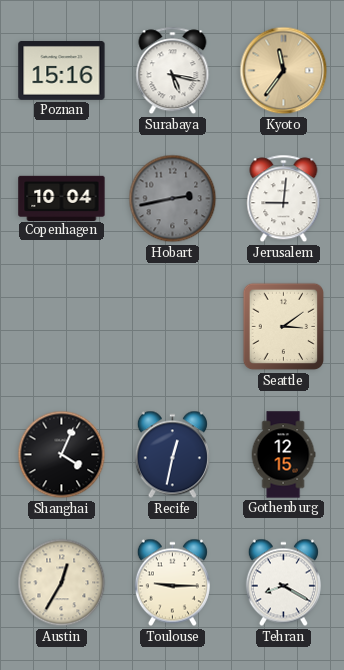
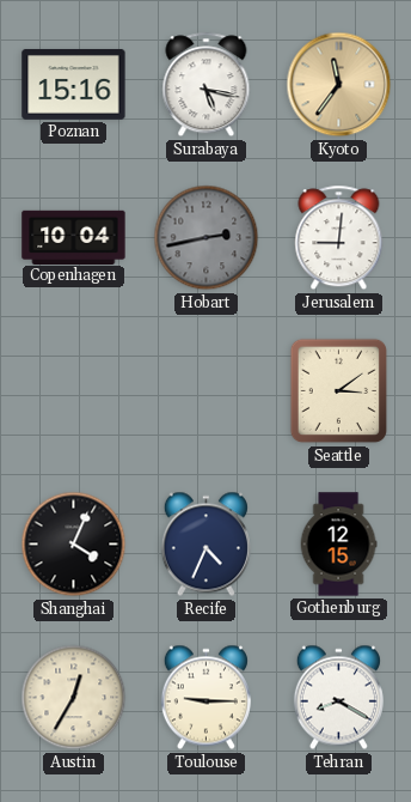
Recife: 12:32 -> 4:34 (205, 545)
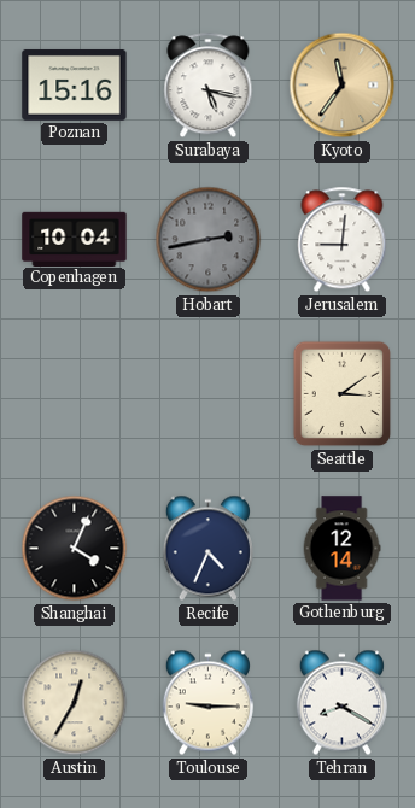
Gothenburg: 12:15 -> 12:14 (341, 549)
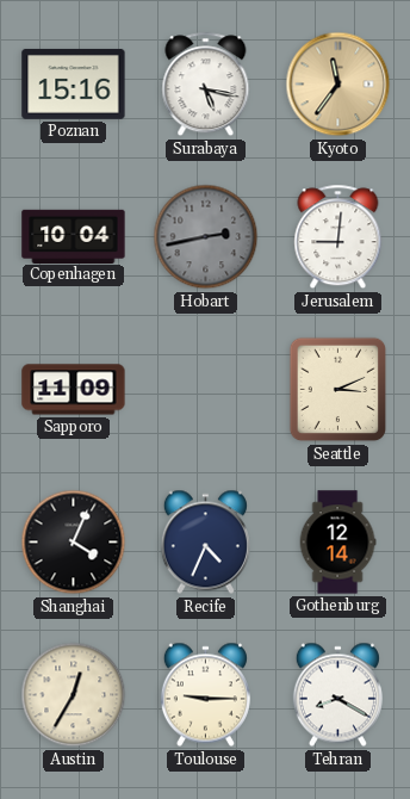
Sapporo: none -> 11:09 (74, 390)
Seattle: 3:09 -> 3:11 (338, 390)
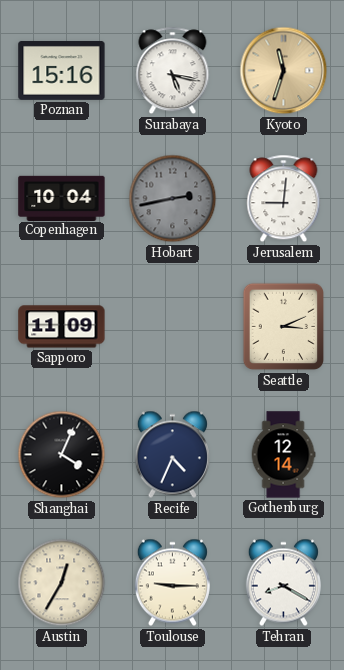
Kyoto: 11:36 -> 11:33 (284, 71)
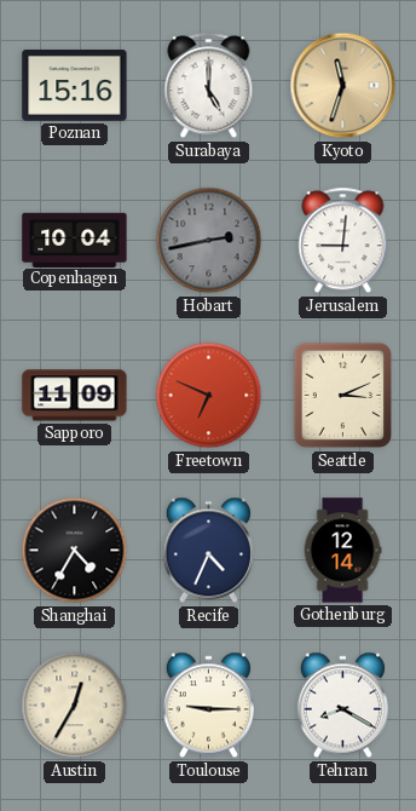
Surabaya: 5:17 -> 5:00 (209, 86)
Freetown: none -> 6:49 (209, 396)
Shanghai: 4:04 -> 4:35 (75, 551)
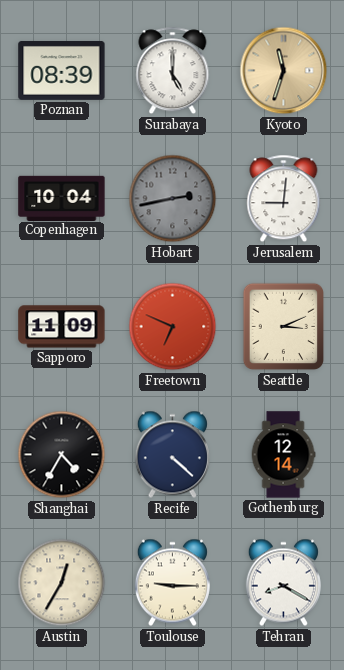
Poznan: 15:16 -> 08:39 (62, 70)
Recife: 4:34 -> 4:22 (172, 455)
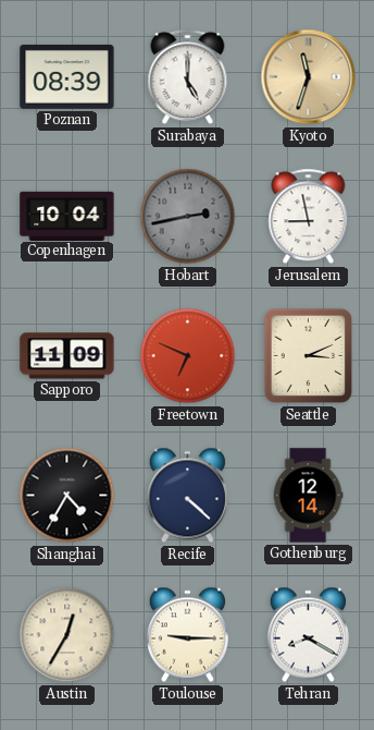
Jerusalem: 9:01 -> 8:58 (309, 217)
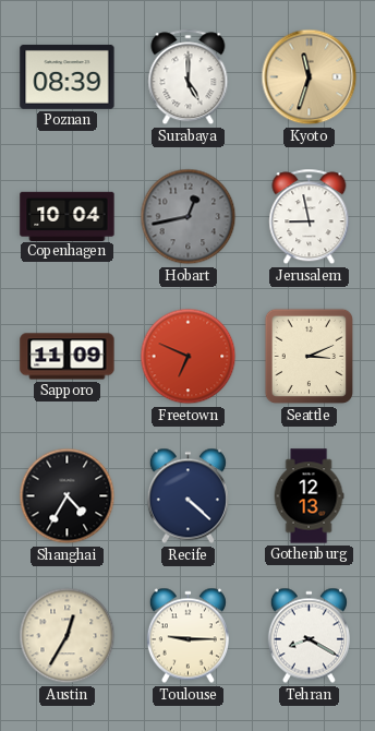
Hobart: 2:43 -> 12:43 (189, 217)
Gothenburg: 12:14 -> 12:13 (309, 496)
